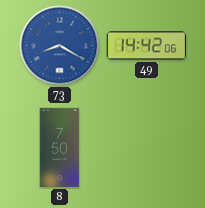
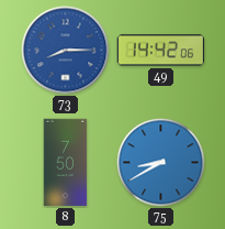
73: 8:20 -> 8:15 (66, 51)
75: none -> 8:40 (161, 163)
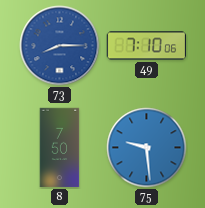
49: 14:42 -> 7:10 (147, 46)
75: 8:40 -> 9:29 (147, 148)
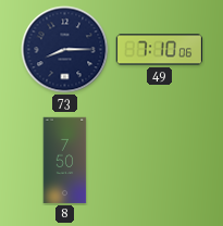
73 dial: blue -> navy (65, 50)
75: 9:29 -> none (147, 148)
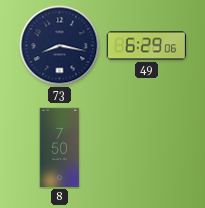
73: 8:15 -> 8:17 (60, 46)
49: 7:10 -> 6:29 (147, 46)
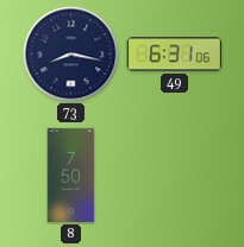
49: 6:29 -> 6:31 (175, 55)
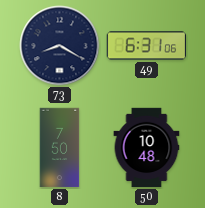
73: 8:17 -> 8:20 (60, 46)
50: none -> 10:48 (147, 148)
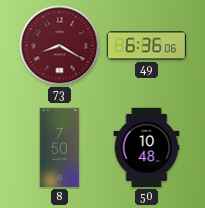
73 dial: navy -> burgundy (60, 46)
49: 6:31 -> 6:36 (147, 46)
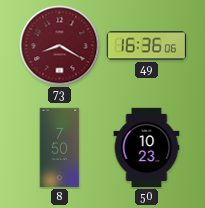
49: 6:36 -> 16:36 (147, 46)
50: 10:48 -> 10:23 (147, 148)
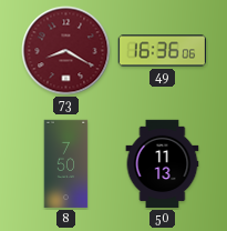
50: 10:23 -> 11:13 (163, 164)
